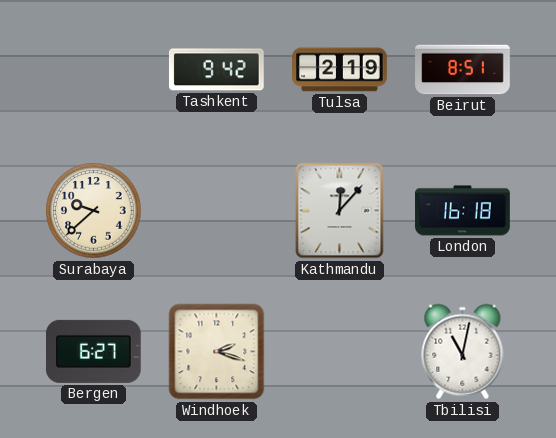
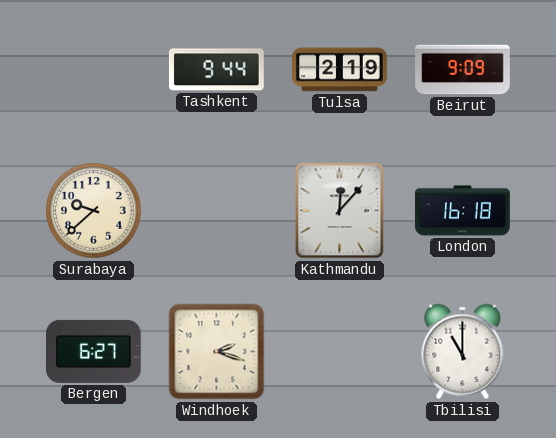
Tashkent: 9:42 -> 9:44 (216, 70)
Beirut: 8:51 -> 9:09 (463, 70)
Tbilisi: 11:02 -> 11:00 (463, 352)
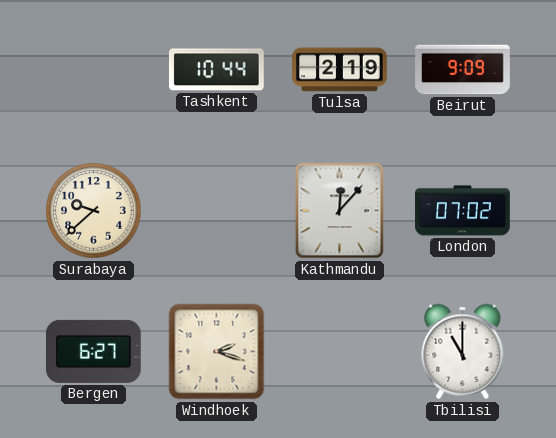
Tashkent: 9:44 -> 10:44 (216, 70)
London: 16:18 -> 07:02 (463, 211)
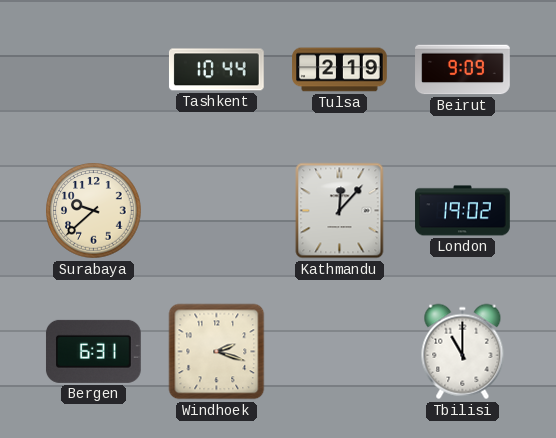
London: 07:02 -> 19:02 (463, 211)
Bergen: 6:27 -> 6:31 (93, 351)
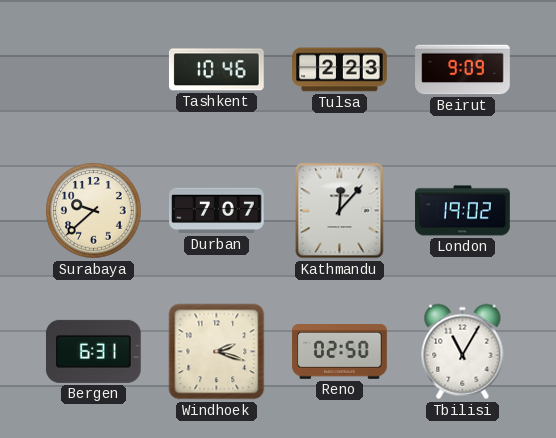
Tashkent: 10:44 -> 10:46 (216, 70)
Tulsa: 2:19 -> 2:23 (340, 70)
Durban: none -> 7:07 (217, 211)
Reno: none -> 02:50 (340, 352)
Tbilisi: 11:00 -> 11:05 (463, 352)
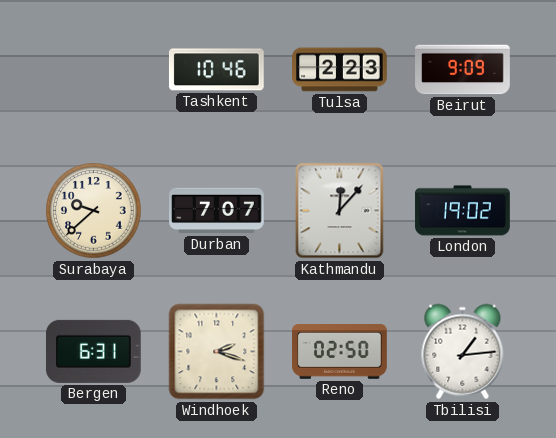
Tbilisi: 11:05 -> 1:14 (463, 352)
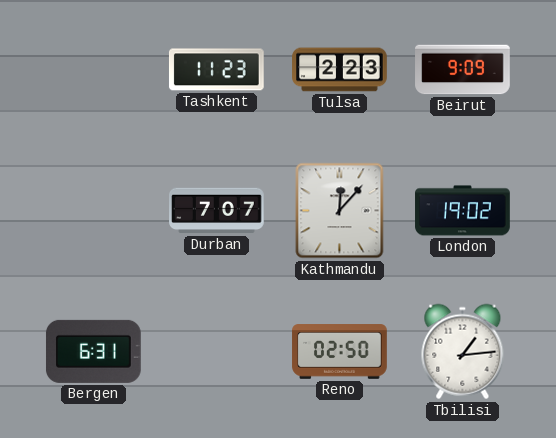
Tashkent: 10:46 -> 11:23 (216, 70)
Surabaya: 9:38 -> none (94, 211)
Windhoek: 2:18 -> none (217, 352)
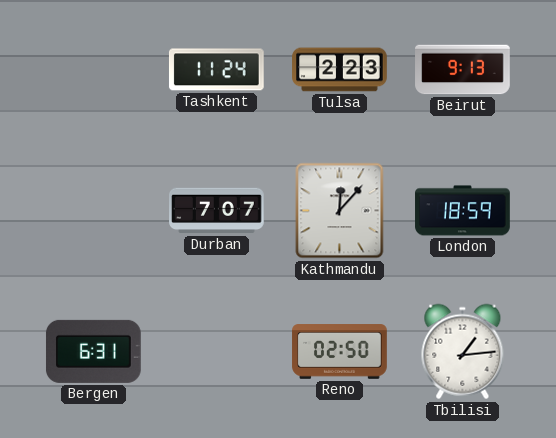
Tashkent: 11:23 -> 11:24 (216, 70)
Beirut: 9:09 -> 9:13 (463, 70)
London: 19:02 -> 18:59 (463, 211)
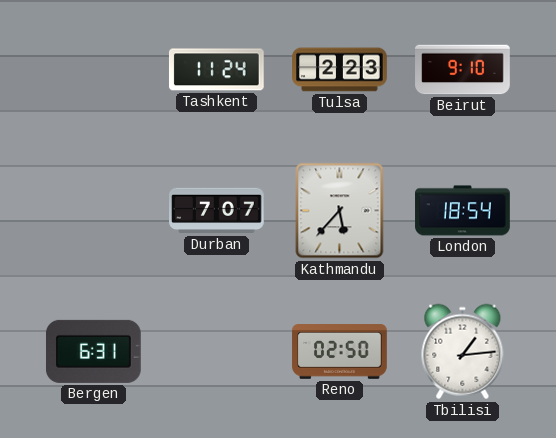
Beirut: 9:13 -> 9:10 (463, 70)
Kathmandu: 12:07 -> 5:37 (340, 211)
London: 18:59 -> 18:54 (463, 211)
